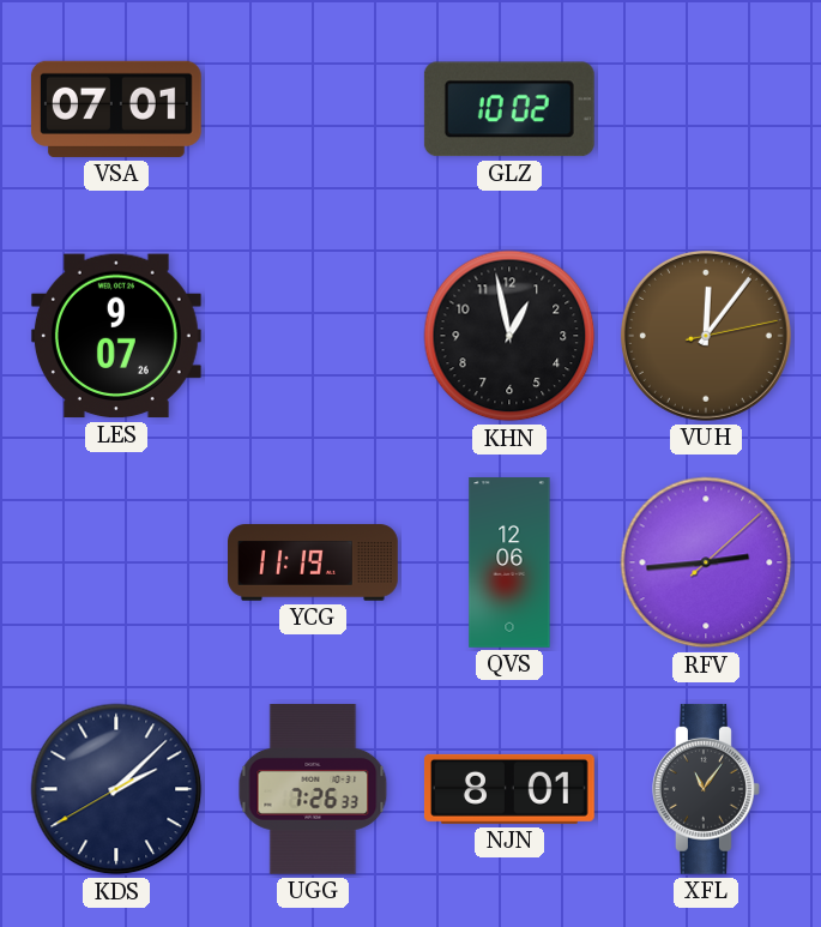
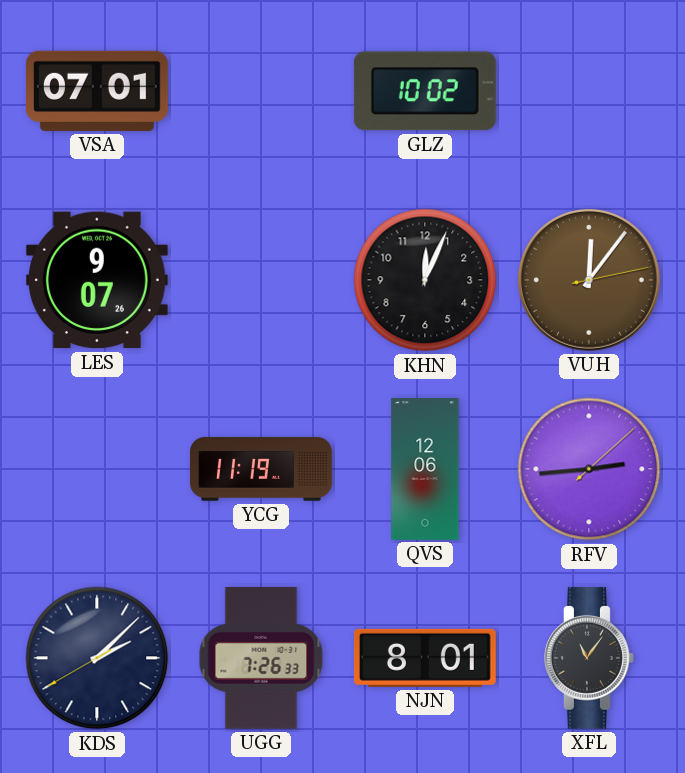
KHN: 12:58 -> 12:04 (425, 280)
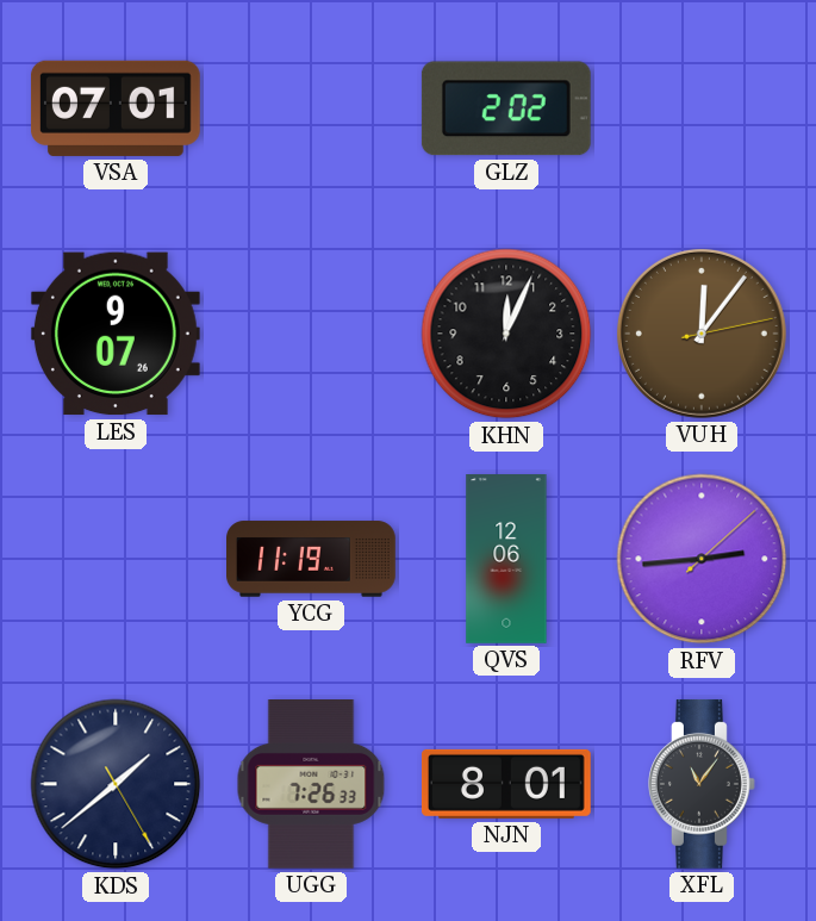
GLZ: 10:02 -> 2:02 (506, 108)
KDS: 2:07 -> 1:38 (116, 784)
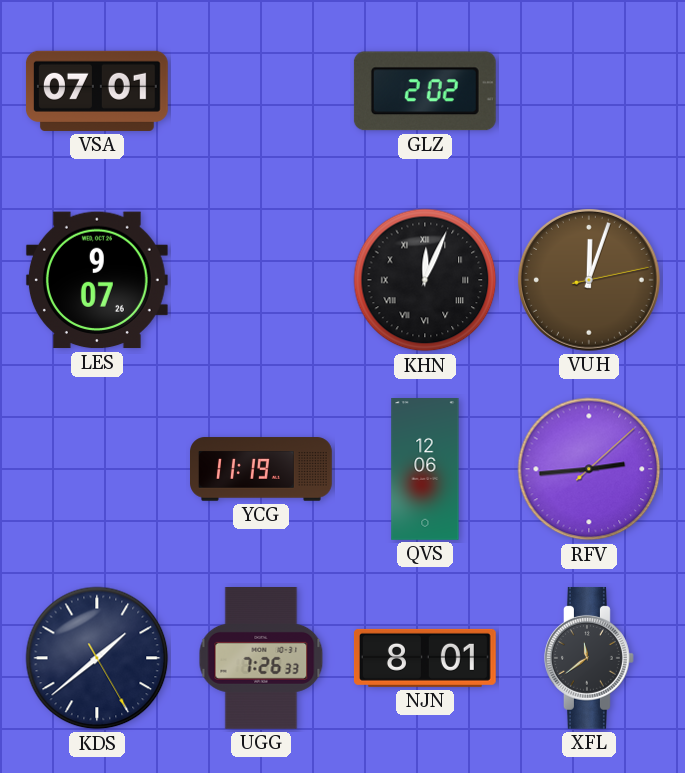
KHN numerals: Arabic -> Roman (425, 280)
VUH: 12:06 -> 12:03 (589, 280)
XFL: 11:06 -> 11:39 (590, 658)
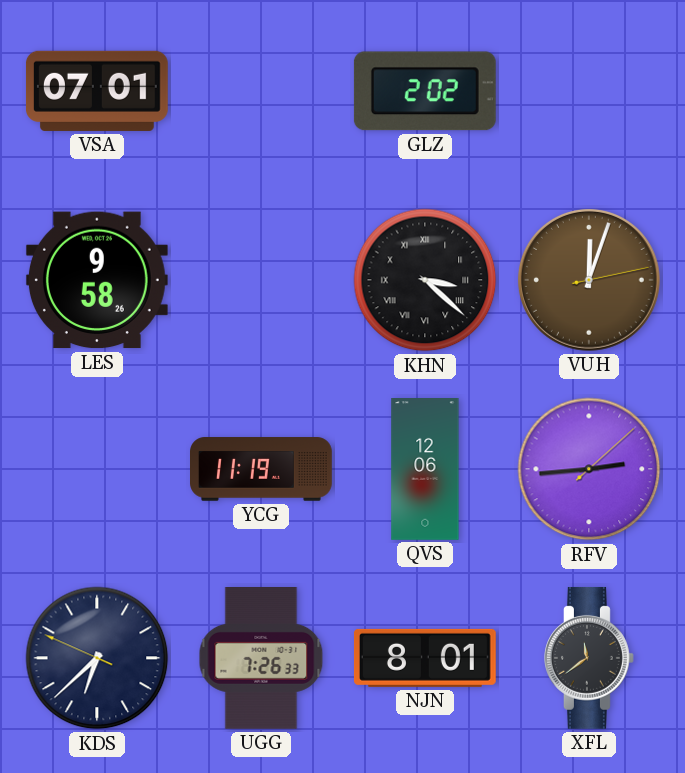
LES: 9:07 -> 9:58 (97, 280)
KHN: 12:04 -> 3:22 (425, 280)
KDS: 1:38 -> 6:37 (97, 658)
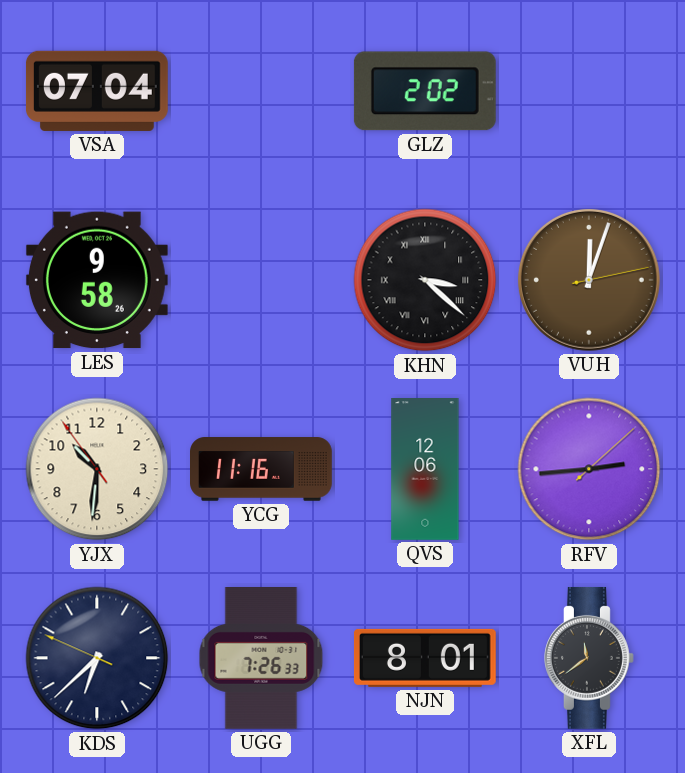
VSA: 07:01 -> 07:04 (97, 91)
YJX: none -> 10:30 (97, 469)
YCG: 11:19 -> 11:16 (262, 469)
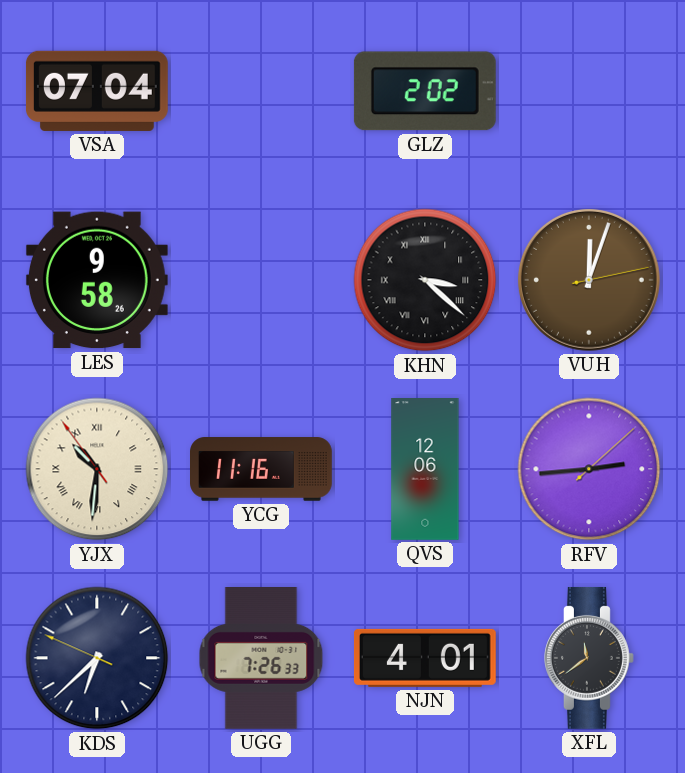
YJX numerals: Arabic -> Roman (97, 469)
NJN: 8:01 -> 4:01 (425, 658)
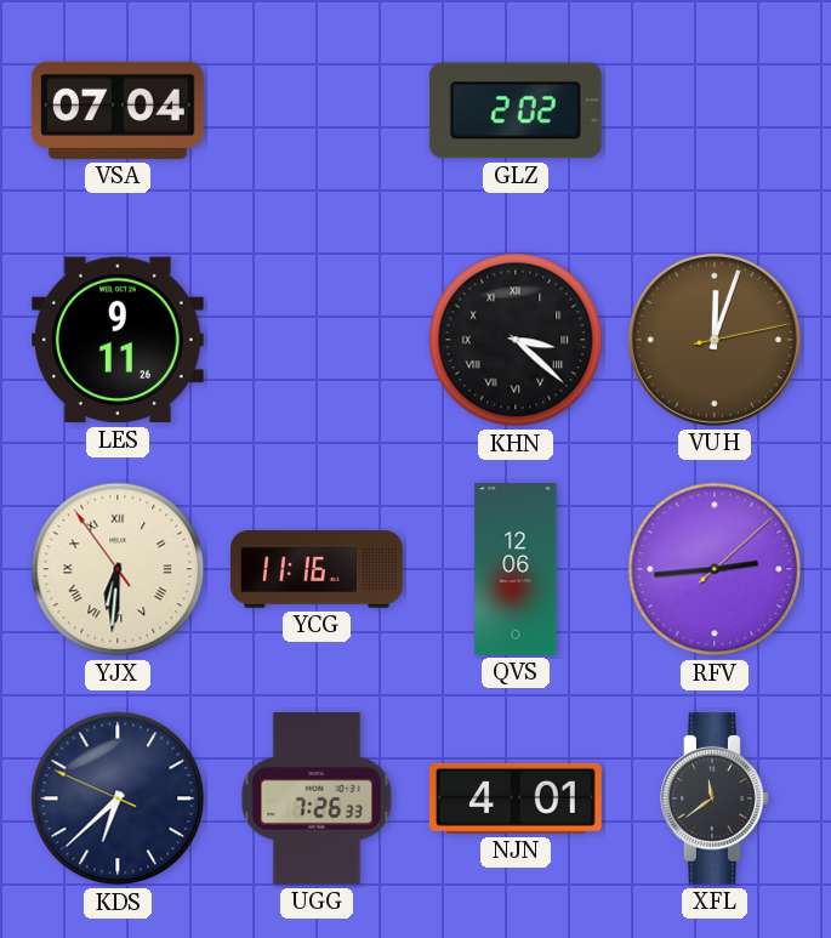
LES: 9:58 -> 9:11 (118, 340)
YJX: 10:30 -> 6:30 (118, 569)
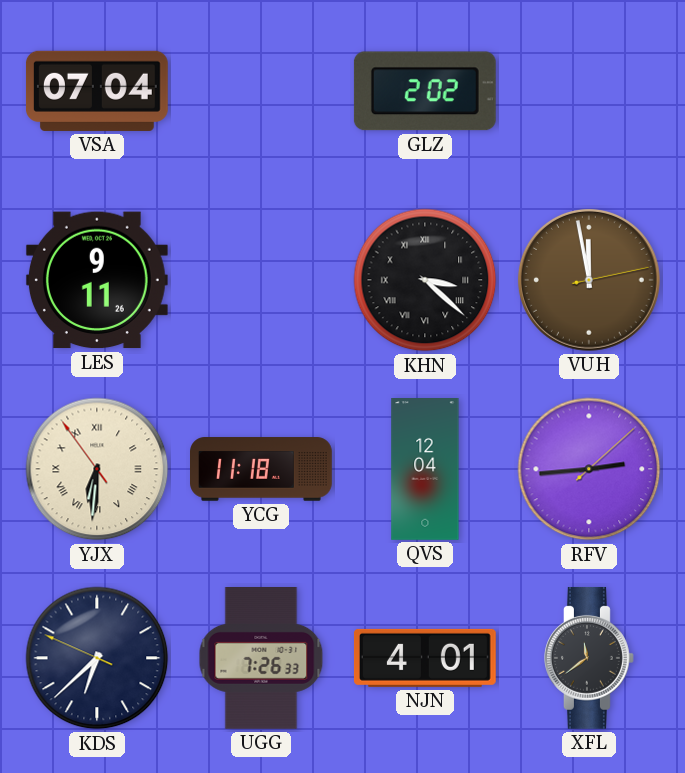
VUH: 12:03 -> 11:58 (589, 280)
YCG: 11:16 -> 11:18 (262, 469)
QVS: 12:06 -> 12:04 (425, 470)
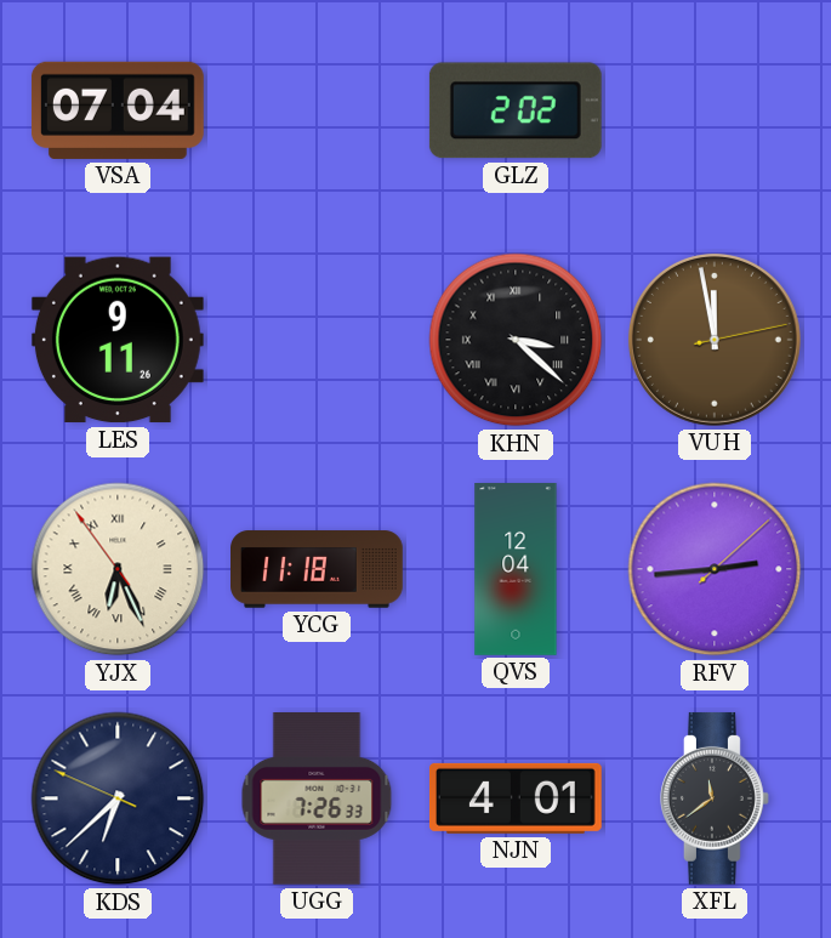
YJX: 6:30 -> 6:25 (118, 569)
